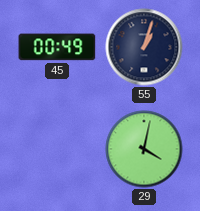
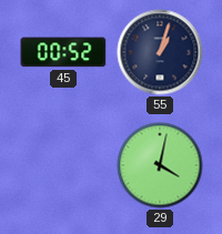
45: 00:49 -> 00:52 (63, 52)
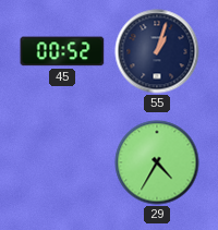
29: 4:02 -> 4:35 (157, 162)
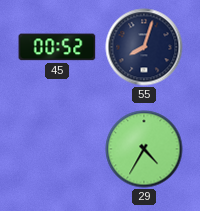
55: 1:03 -> 8:03 (144, 47)
